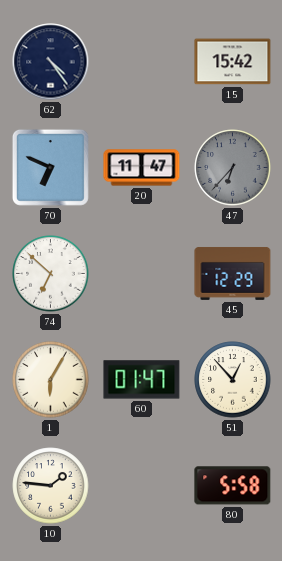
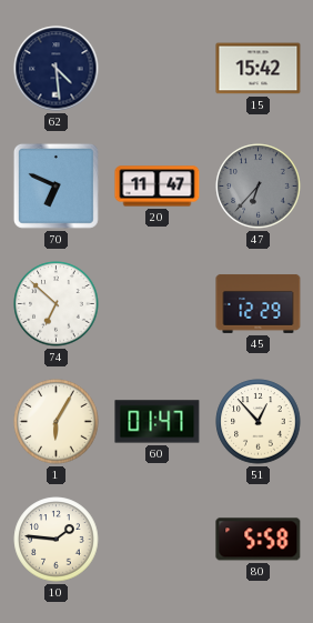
62: 4:24 -> 4:29 (57, 69)
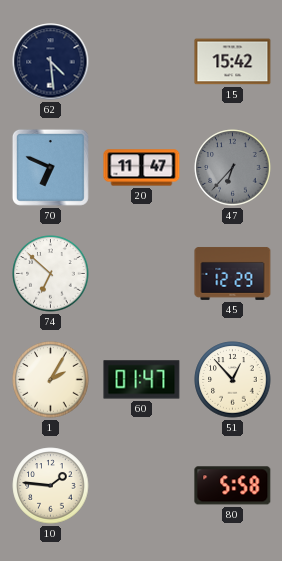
1: 6:05 -> 2:05 (51, 380)
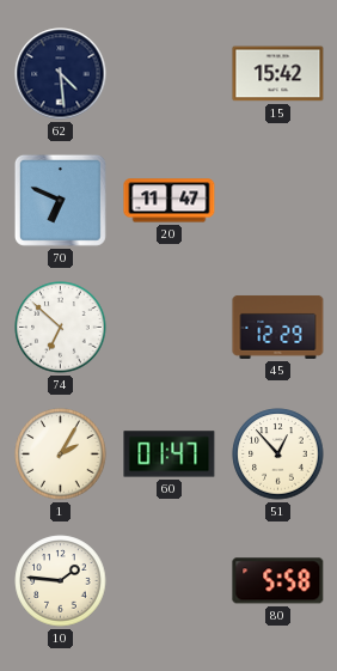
47: 6:37 -> none (233, 168)
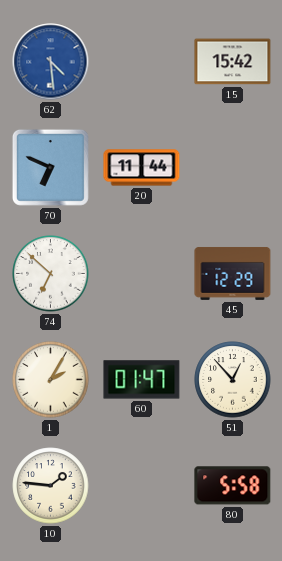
62 dial: navy -> blue (51, 62)
20: 11:47 -> 11:44 (142, 168)
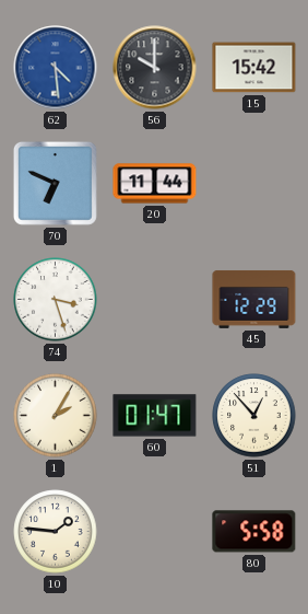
56: none -> 10:00 (155, 68)
74: 6:52 -> 3:27 (56, 300)
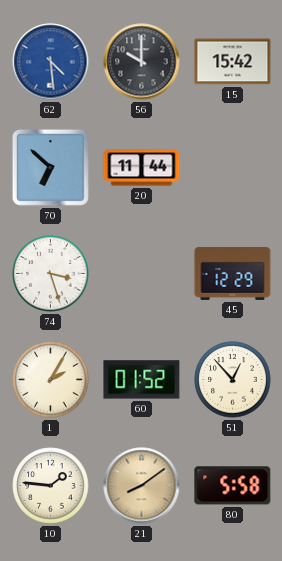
70: 6:49 -> 6:52 (50, 167)
60: 01:47 -> 01:52 (142, 380)
21: none -> 8:09 (142, 486)
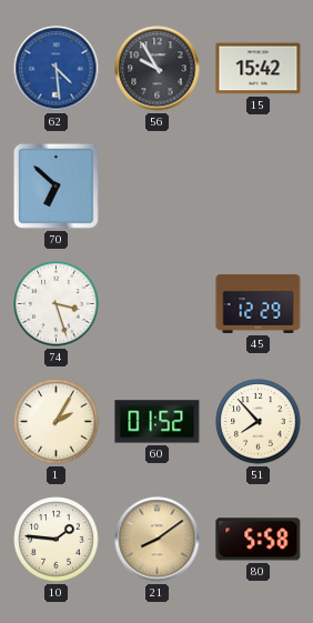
56: 10:00 -> 9:55 (158, 69)
20: 11:44 -> none (142, 168)
51: 12:53 -> 7:53 (259, 422)
